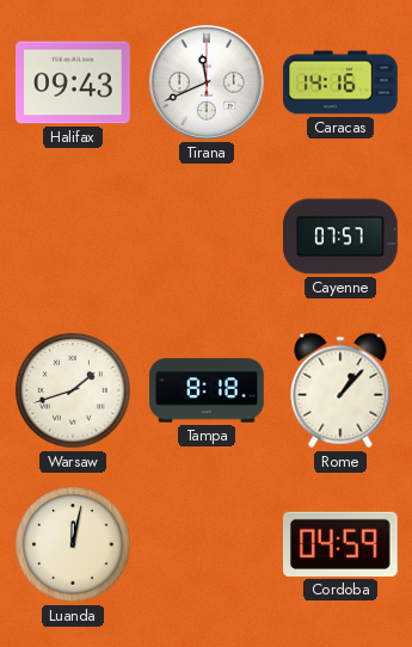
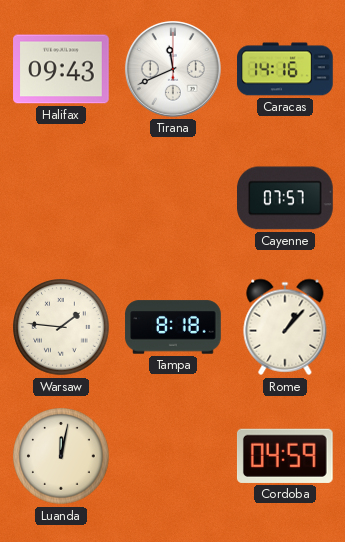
Warsaw: 1:42 -> 1:46 (61, 327)
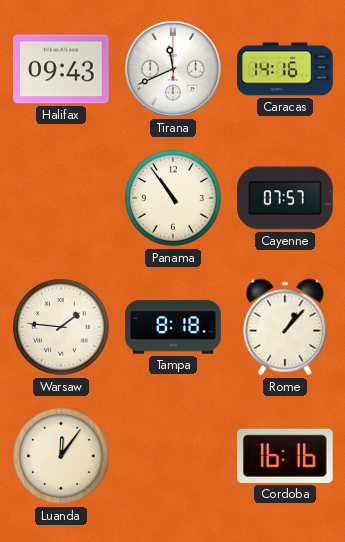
Panama: none -> 10:54 (173, 198)
Luanda: 12:02 -> 12:06 (61, 456)
Cordoba: 04:59 -> 16:16 (285, 456)
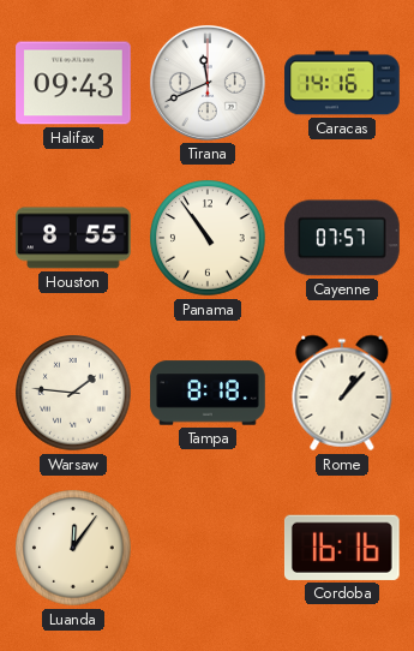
Houston: none -> 8:55 (73, 238)
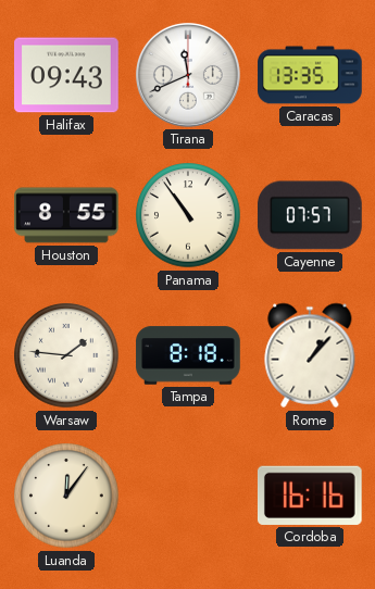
Caracas: 14:16 -> 13:35 (310, 75)
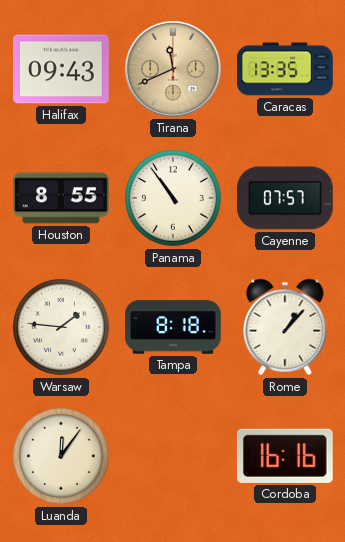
Tirana dial: white -> champagne (173, 69)
